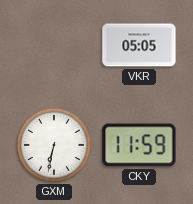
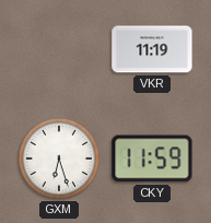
VKR: 05:05 -> 11:19 (152, 49)
GXM: 6:32 -> 6:27 (59, 159)
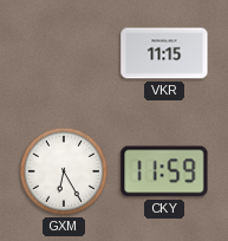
VKR: 11:19 -> 11:15 (164, 53)
GXM: 6:27 -> 6:25 (64, 171)
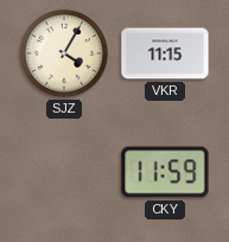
SJZ: none -> 4:05 (64, 53)
GXM: 6:25 -> none (64, 171)
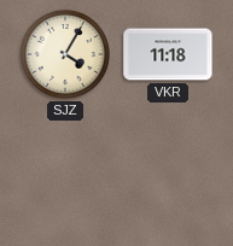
VKR: 11:15 -> 11:18 (168, 54)
CKY: 11:59 -> none (165, 172)
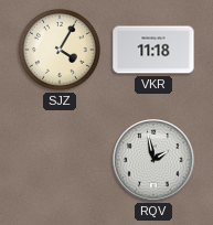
RQV: none -> 1:58 (153, 160)
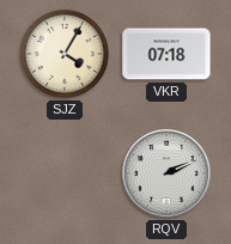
VKR: 11:18 -> 07:18 (166, 54)
RQV: 1:58 -> 2:11 (166, 173)
